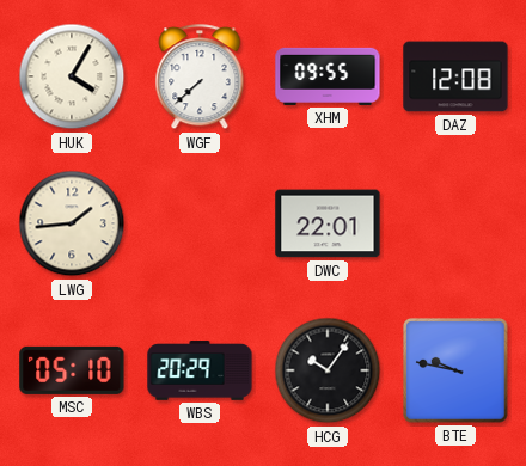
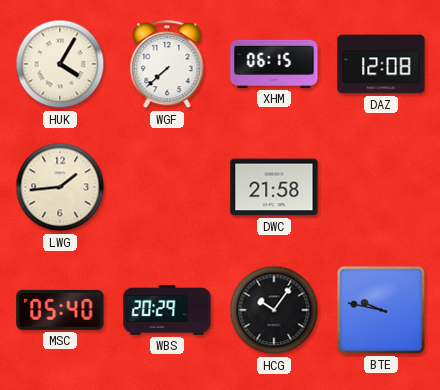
XHM: 09:55 -> 06:15 (274, 64)
DWC: 22:01 -> 21:58 (274, 187)
MSC: 05:10 -> 05:40 (60, 310)
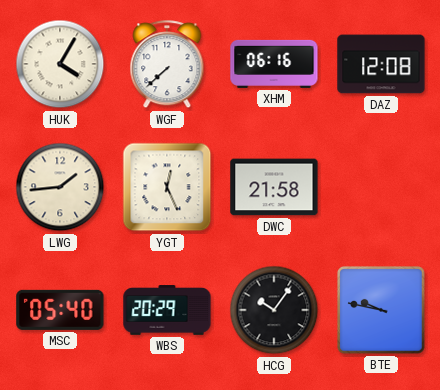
XHM: 06:15 -> 06:16 (274, 64)
YGT: none -> 12:26 (167, 187)
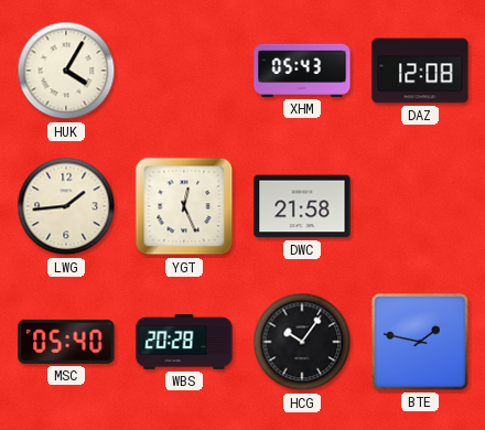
WGF: 7:38 -> none (167, 65)
XHM: 06:16 -> 05:43 (302, 71)
WBS: 20:29 -> 20:28 (184, 342)
BTE: 9:47 -> 1:47 (420, 342)
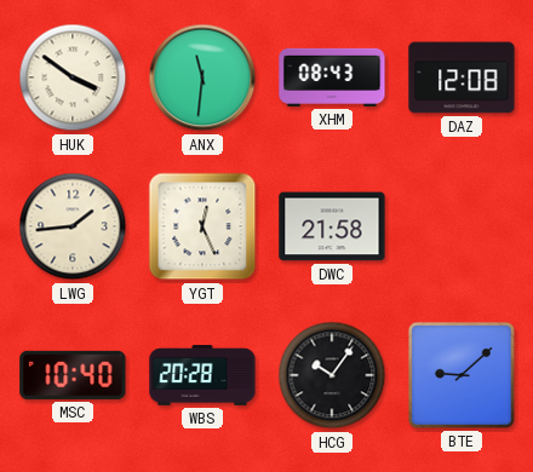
HUK: 4:05 -> 3:51 (73, 77)
ANX: none -> 11:31 (202, 77)
XHM: 05:43 -> 08:43 (332, 77)
MSC: 05:40 -> 10:40 (73, 375)
BTE: 1:47 -> 9:08 (462, 375)
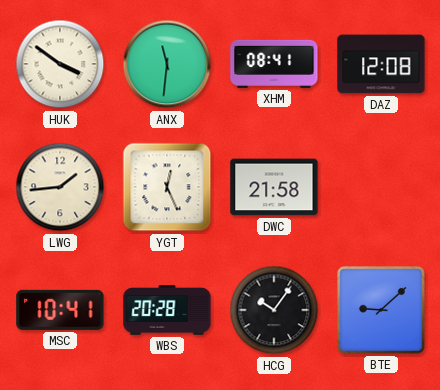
XHM: 08:43 -> 08:41 (274, 64)
MSC: 10:40 -> 10:41 (60, 310)
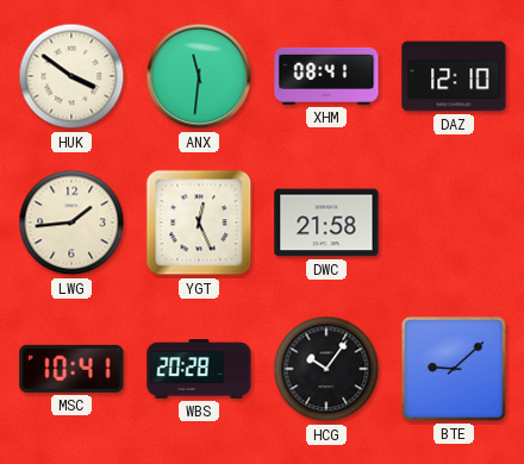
DAZ: 12:08 -> 12:10 (454, 76)
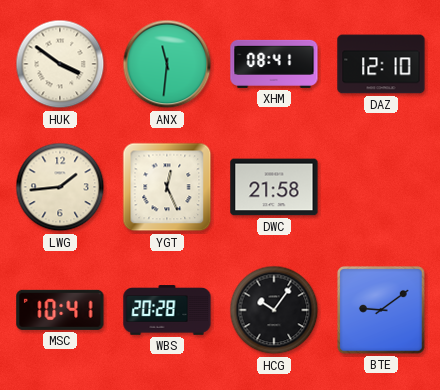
BTE: 9:08 -> 9:09 (381, 310)
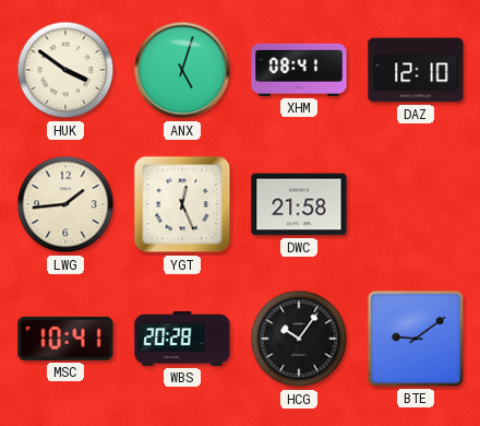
ANX: 11:31 -> 5:03 (182, 70)
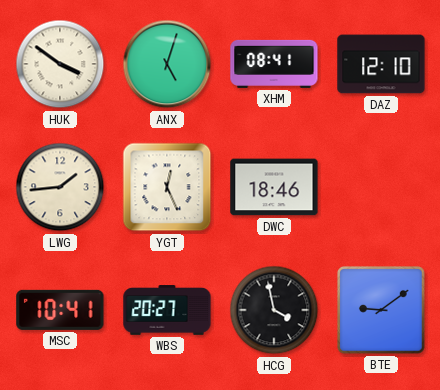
DWC: 21:58 -> 18:46 (274, 187)
WBS: 20:28 -> 20:27 (167, 310)
HCG: 10:06 -> 3:58 (274, 310)
